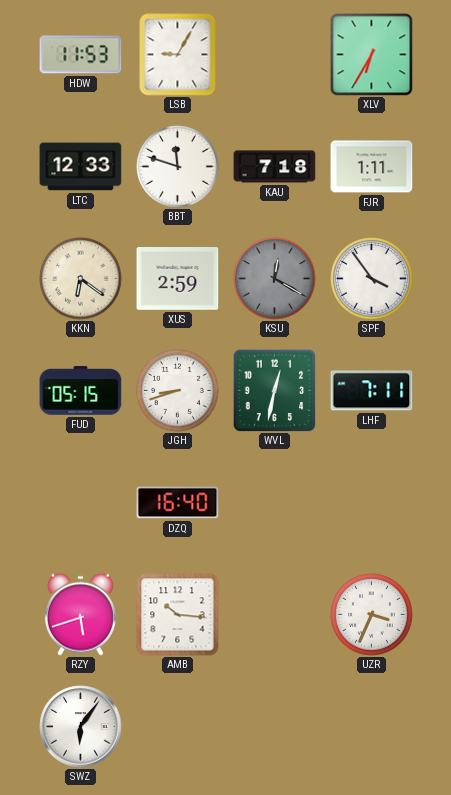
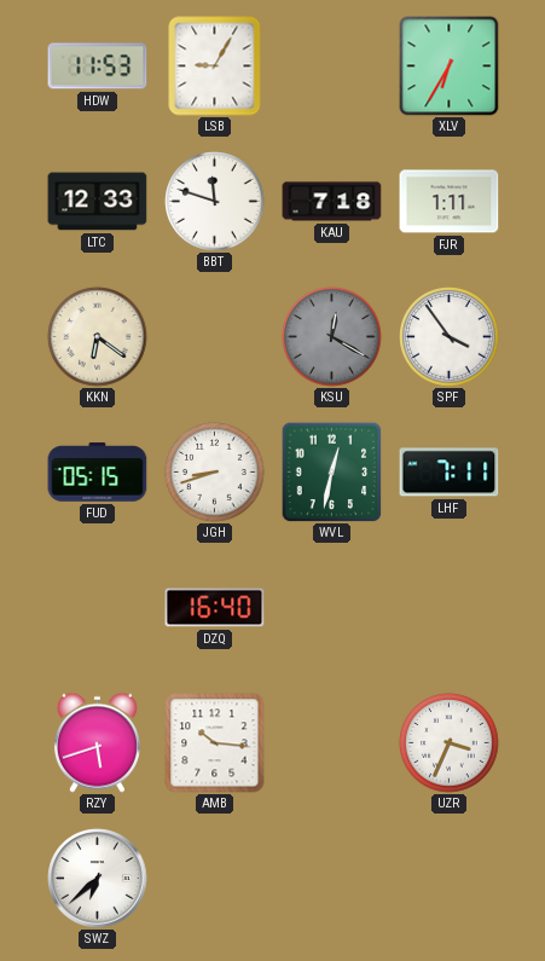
XUS: 2:59 -> none (178, 279)
SWZ: 6:06 -> 6:38 (98, 879)
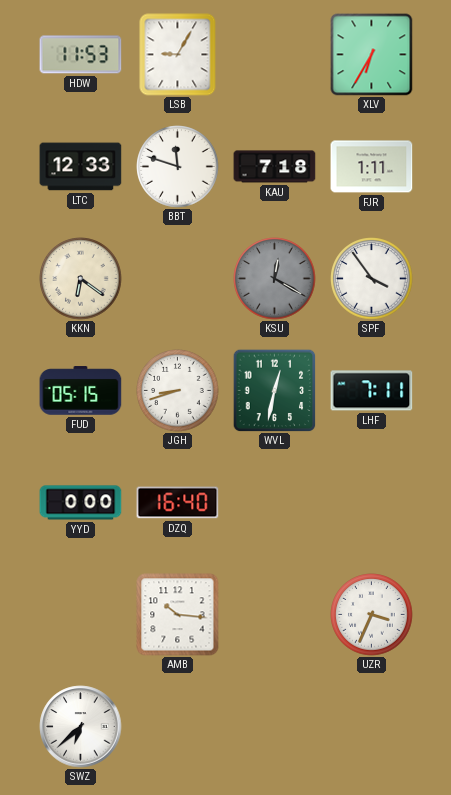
YYD: none -> 0:00 (81, 503)
RZY: 5:42 -> none (97, 742)
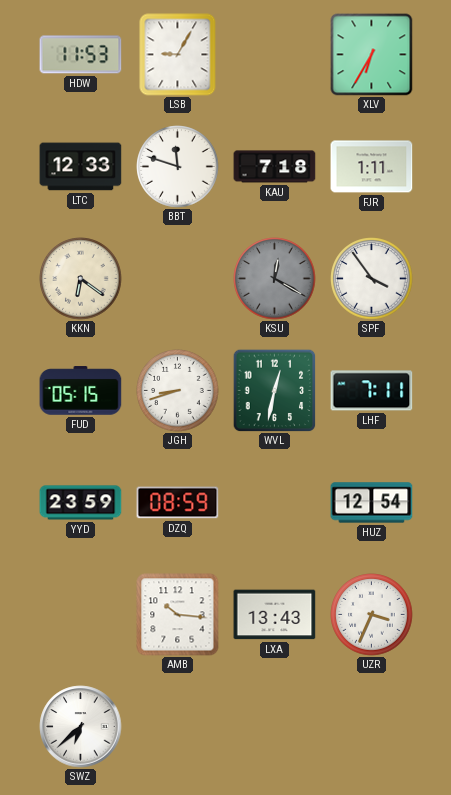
YYD: 0:00 -> 23:59 (81, 503)
DZQ: 16:40 -> 08:59 (178, 503)
HUZ: none -> 12:54 (372, 503)
LXA: none -> 13:43 (275, 615)
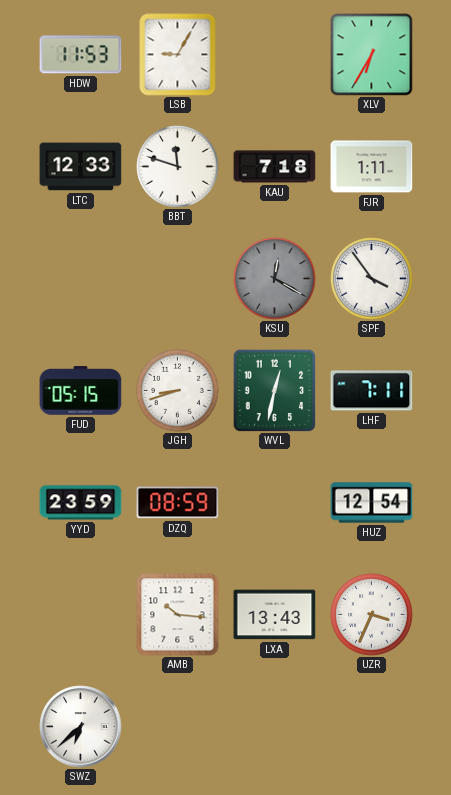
KKN: 6:21 -> none (81, 279)
